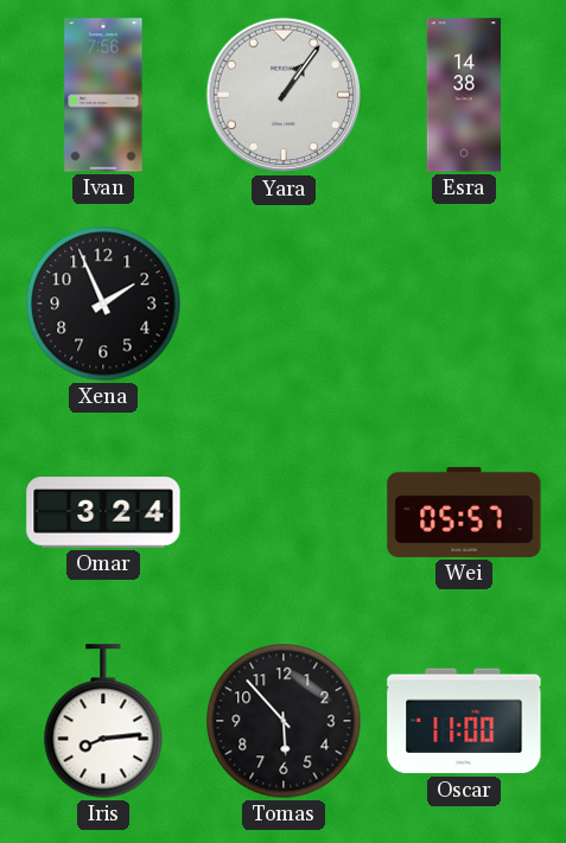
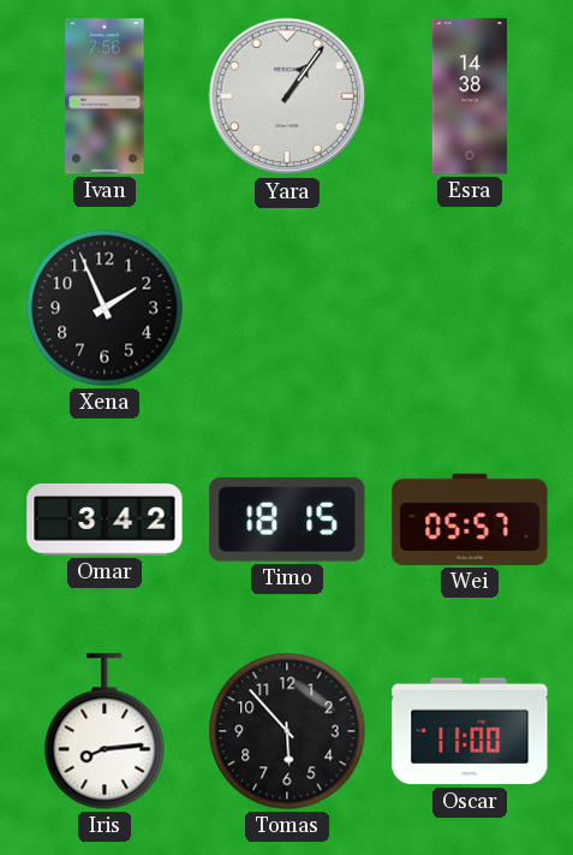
Omar: 3:24 -> 3:42 (105, 519)
Timo: none -> 18:15 (287, 519)
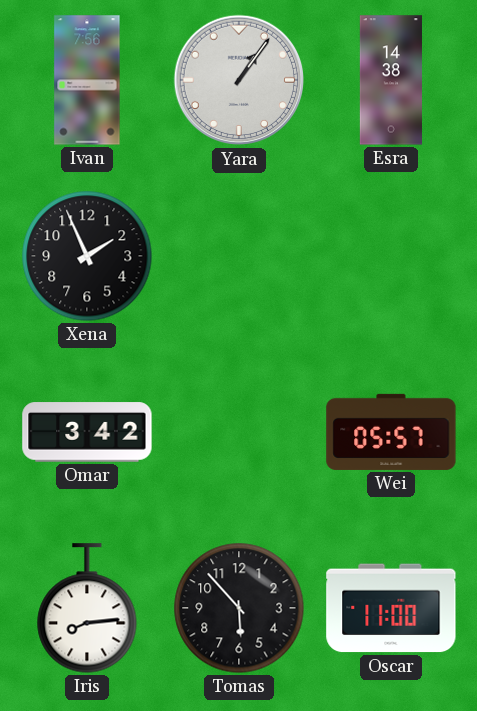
Timo: 18:15 -> none (287, 519)
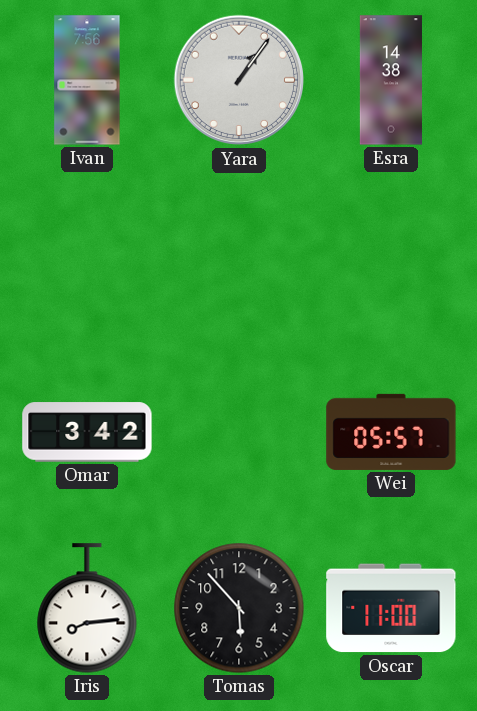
Xena: 1:56 -> none (87, 256)
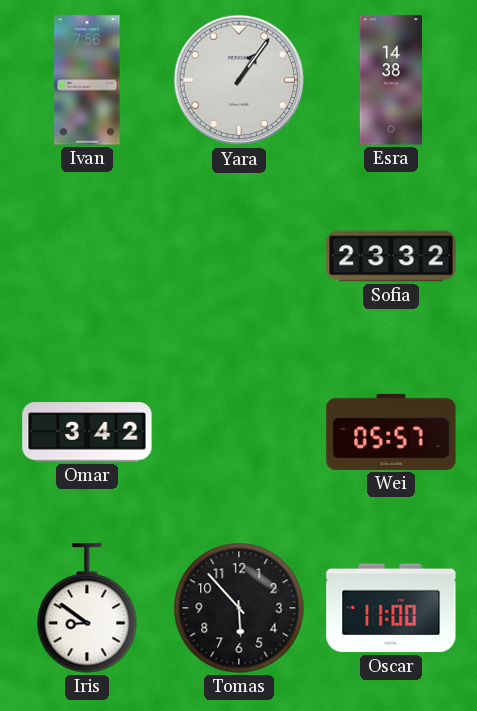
Sofia: none -> 23:32 (391, 256)
Iris: 8:14 -> 8:51 (87, 608)
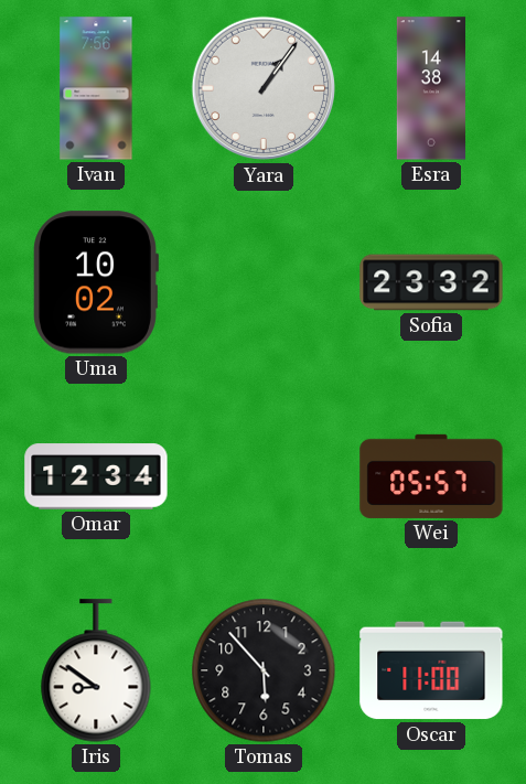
Uma: none -> 10:02 (96, 282)
Omar: 3:42 -> 12:34 (96, 476)
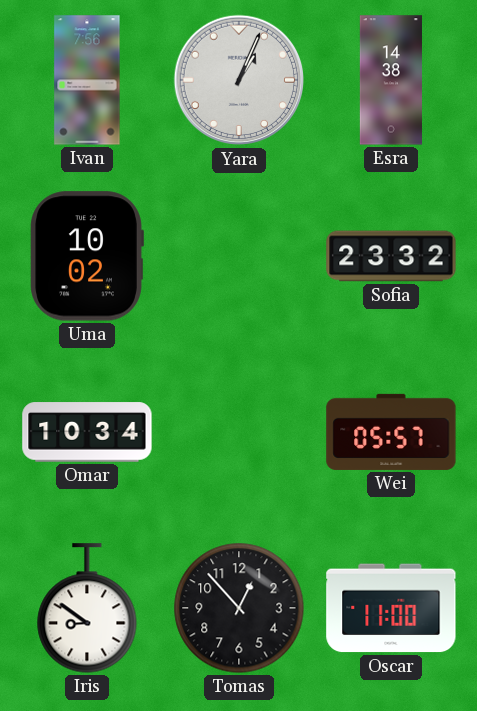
Yara: 1:06 -> 1:04 (239, 80)
Omar: 12:34 -> 10:34 (87, 432)
Tomas: 5:53 -> 12:53 (239, 608)
